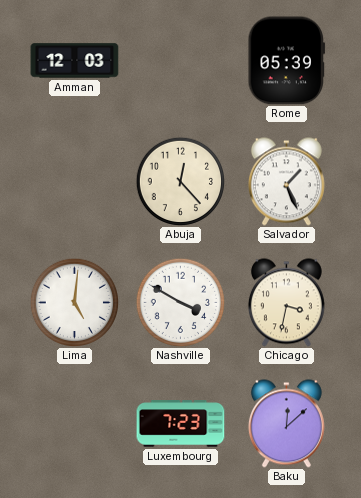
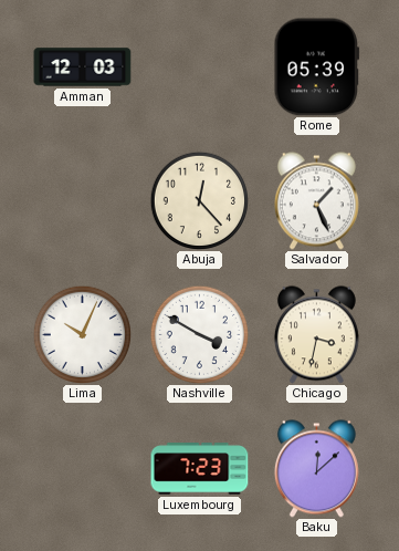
Lima: 5:01 -> 10:04 (82, 334)
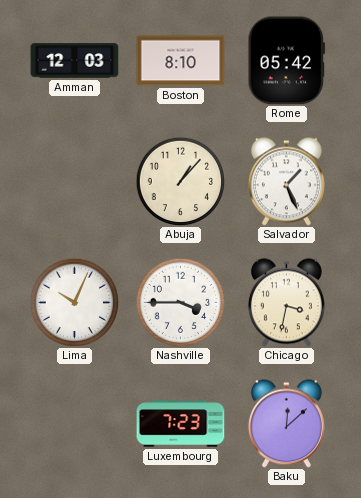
Boston: none -> 8:10 (181, 61)
Rome: 05:39 -> 05:42 (287, 61)
Abuja: 12:23 -> 1:07 (180, 181)
Nashville: 3:50 -> 3:45 (180, 302)
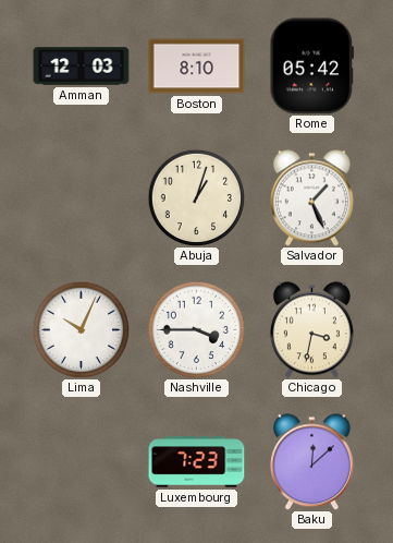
Abuja: 1:07 -> 1:03 (196, 197)
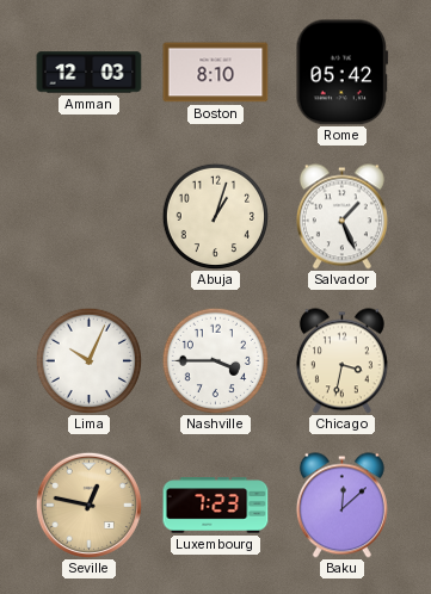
Seville: none -> 12:47 (88, 505)
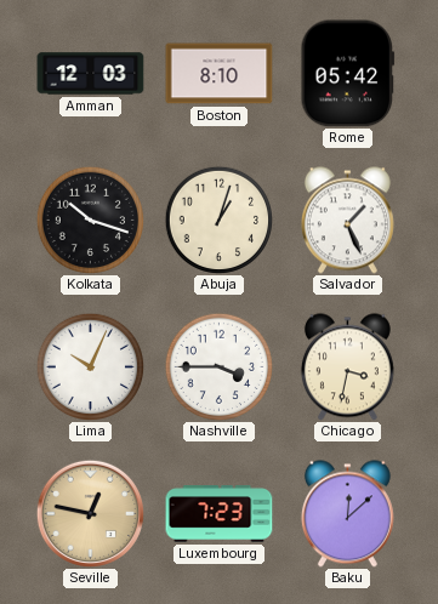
Kolkata: none -> 10:18 (90, 220)
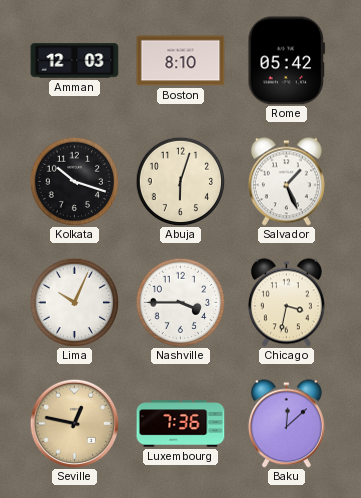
Abuja: 1:03 -> 6:03 (180, 181)
Luxembourg: 7:23 -> 7:36 (181, 424)
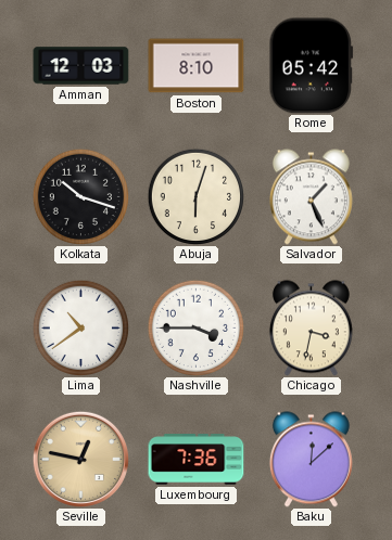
Lima: 10:04 -> 10:39 (80, 327)
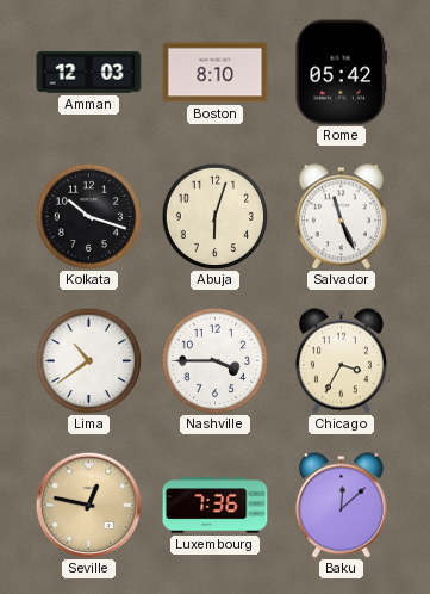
Salvador: 1:26 -> 11:26 (341, 217)
Chicago: 3:32 -> 3:35 (341, 361)
